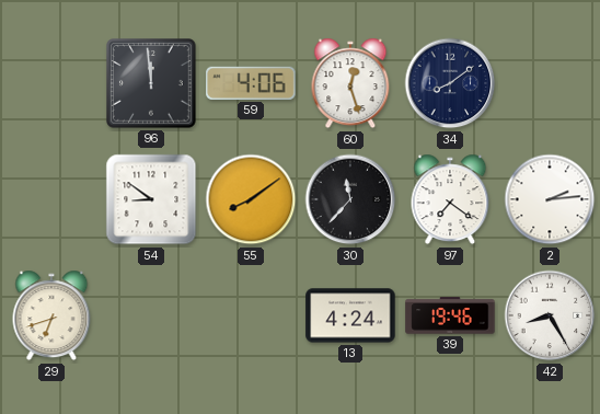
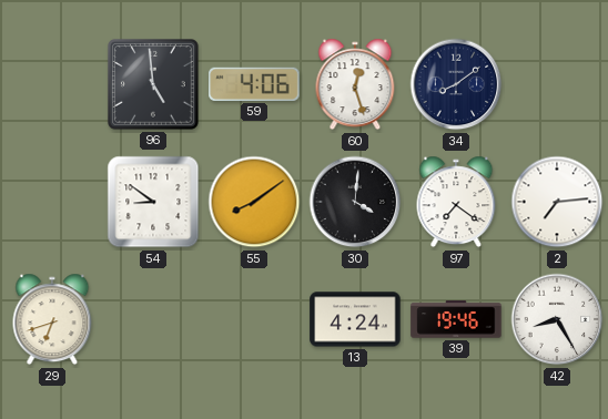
96: 11:59 -> 4:59 (154, 85)
30: 11:37 -> 4:01 (355, 202)
2: 2:14 -> 7:14 (557, 202)
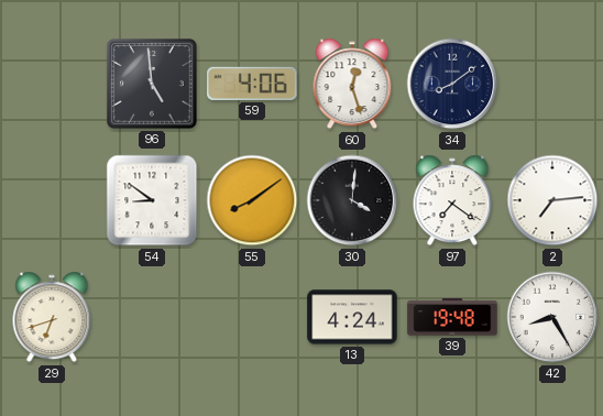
39: 19:46 -> 19:48 (452, 317)
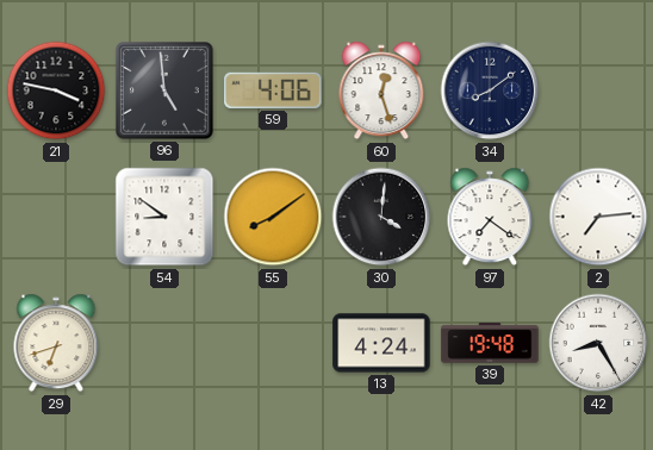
21: none -> 3:47 (56, 90)
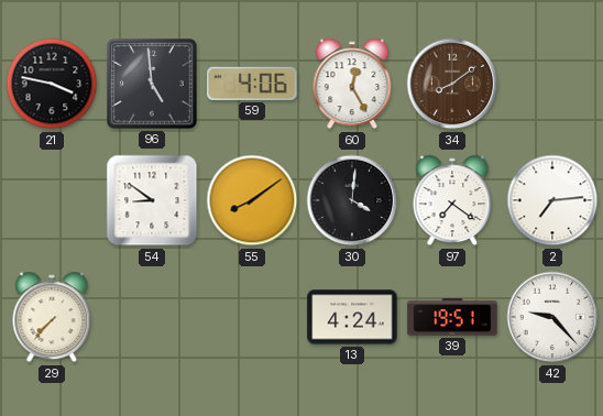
60: 12:27 -> 12:25 (352, 84)
34 dial: navy -> brown (452, 84)
29: 6:42 -> 7:37 (52, 317)
39: 19:48 -> 19:51 (452, 317)
42: 8:25 -> 9:23 (552, 317)
